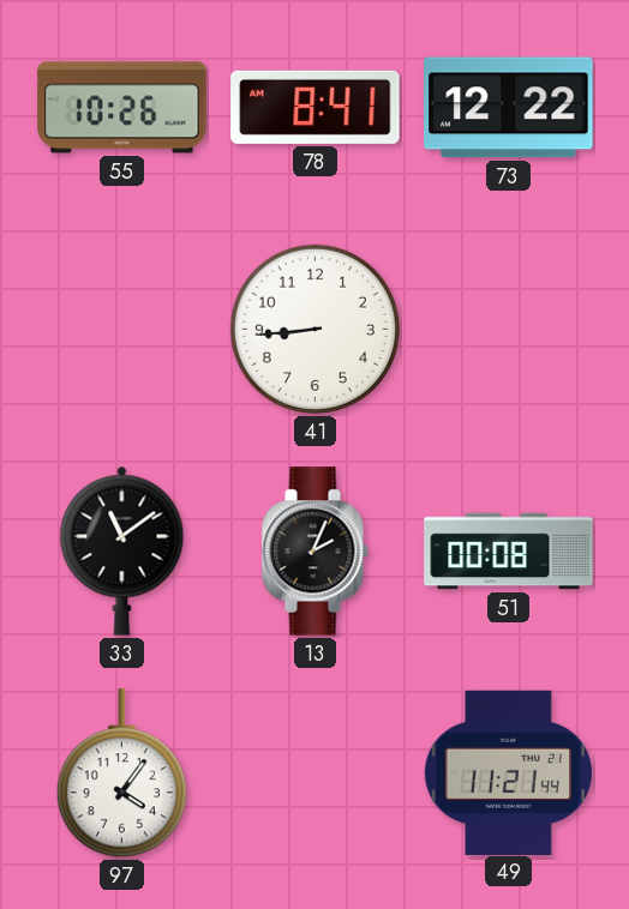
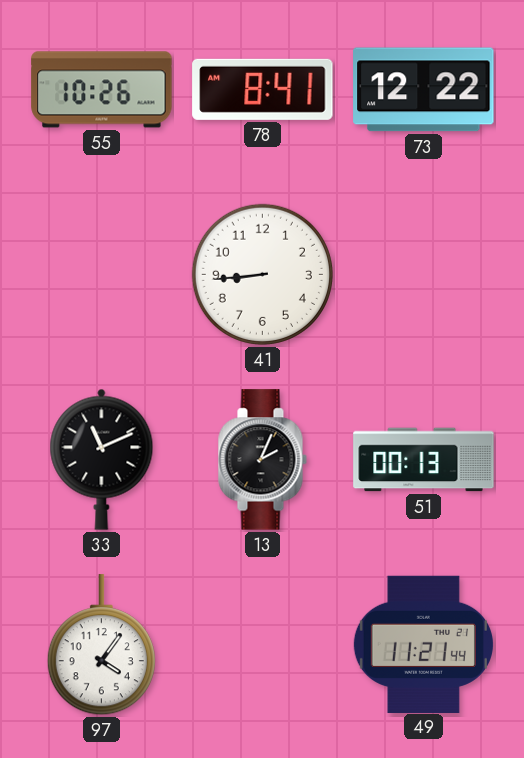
33: 11:09 -> 11:11 (102, 459)
51: 00:08 -> 00:13 (424, 460)
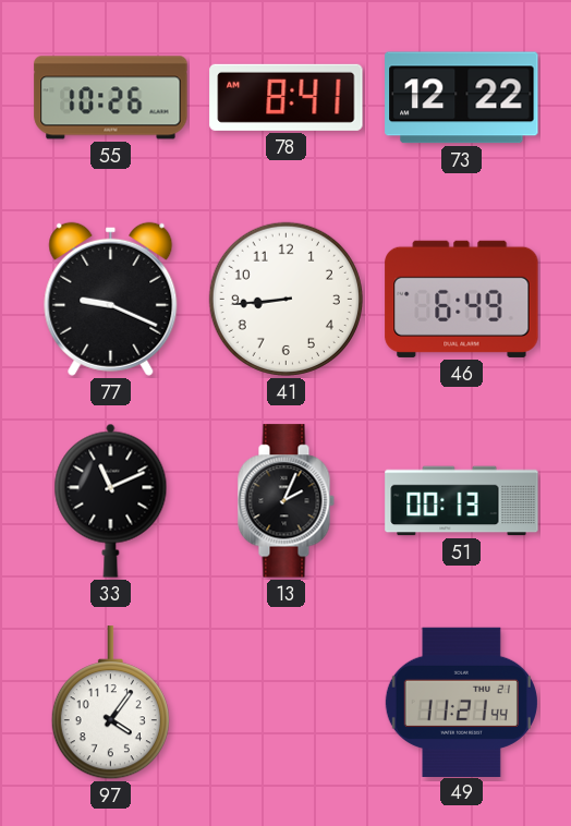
77: none -> 9:19 (111, 299)
46: none -> 6:49 (462, 299)
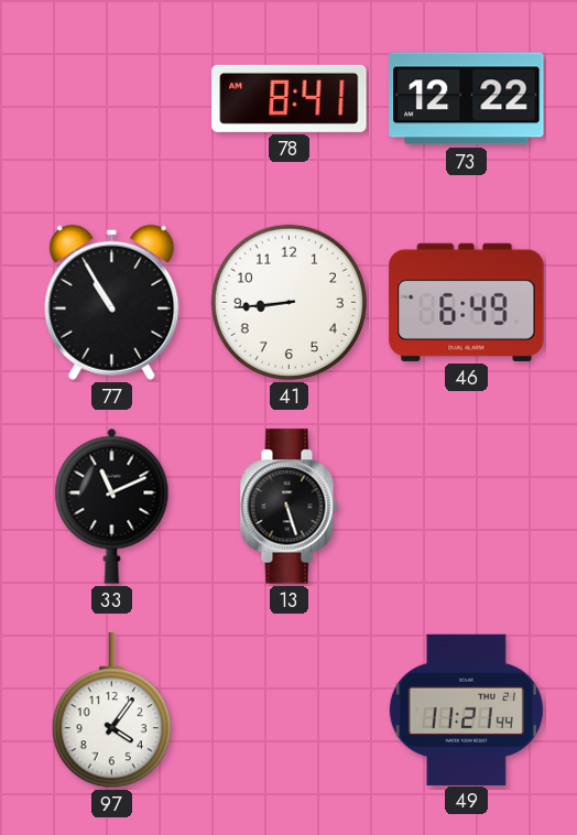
55: 10:26 -> none (111, 98)
77: 9:19 -> 10:55 (112, 302)
13: 2:04 -> 5:27 (288, 507)
51: 00:13 -> none (462, 501)
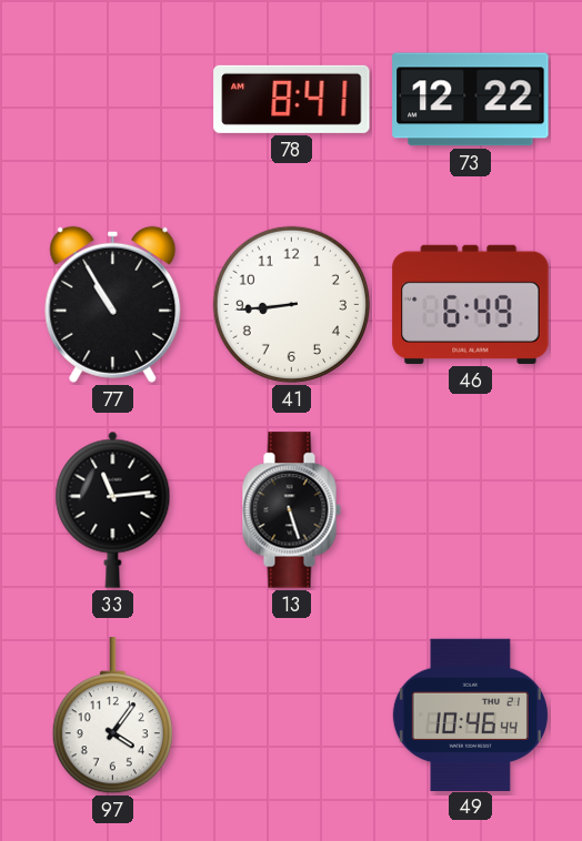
33: 11:11 -> 11:14 (113, 509)
49: 11:21 -> 10:46 (470, 715)
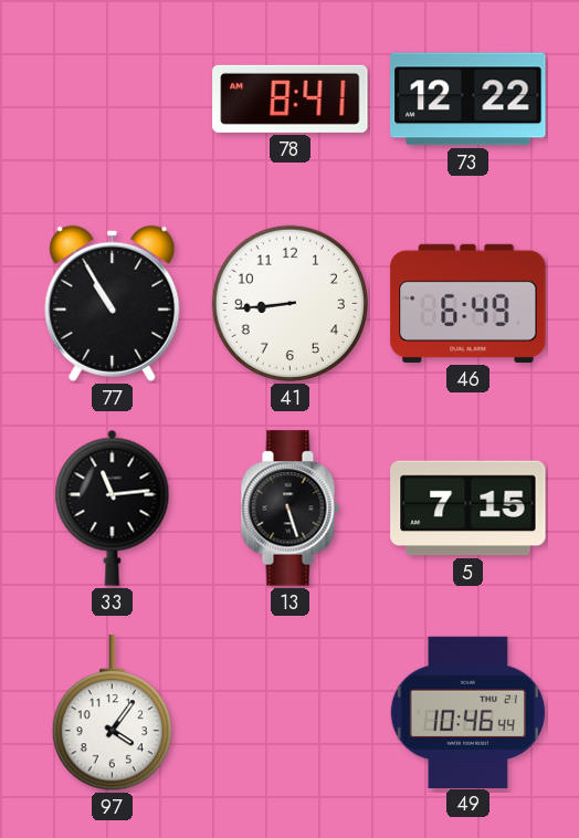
5: none -> 7:15 (469, 509)
